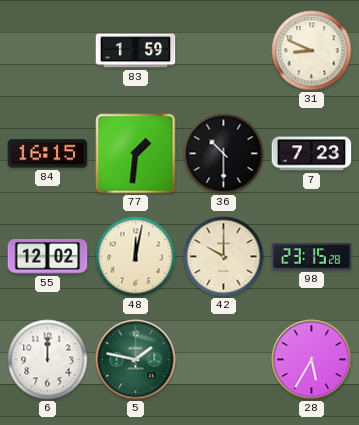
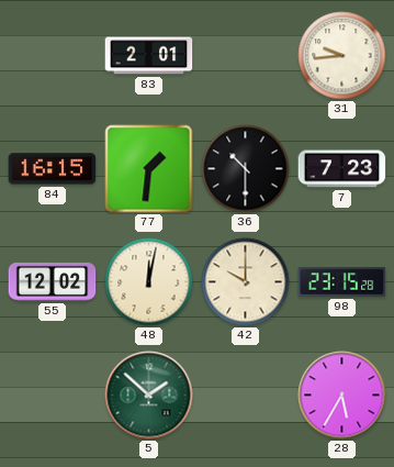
83: 1:59 -> 2:01 (149, 56)
31: 8:49 -> 9:44 (342, 56)
6: 12:00 -> none (48, 360)
5: 1:47 -> 1:52 (149, 396)
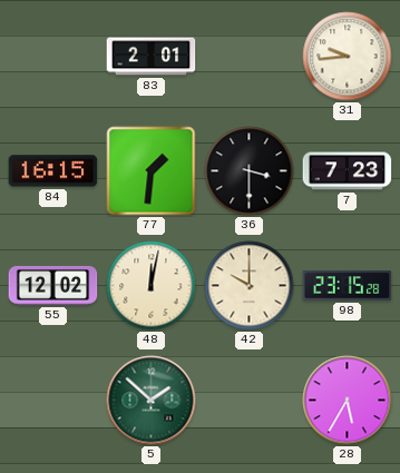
36: 10:30 -> 3:30 (250, 171)
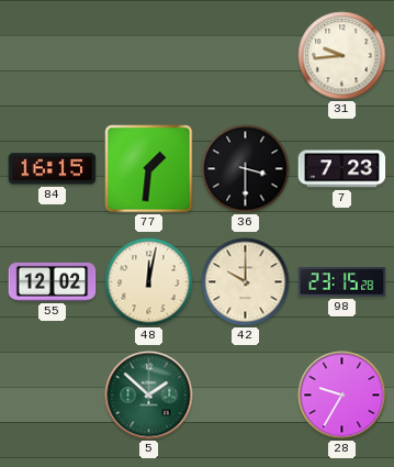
83: 2:01 -> none (152, 57)
28: 5:35 -> 9:35 (342, 396)
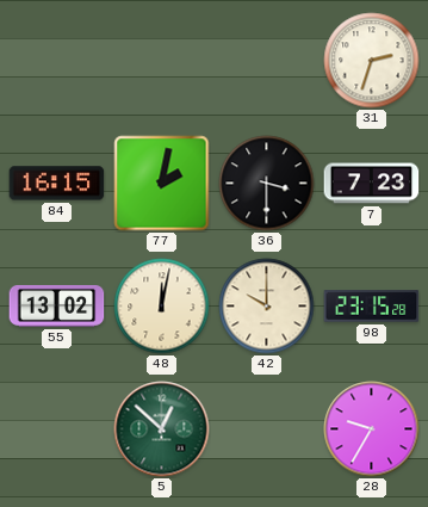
31: 9:44 -> 2:33 (372, 61)
77: 1:31 -> 2:02 (162, 184)
55: 12:02 -> 13:02 (57, 305)
5: 1:52 -> 12:52 (162, 429)
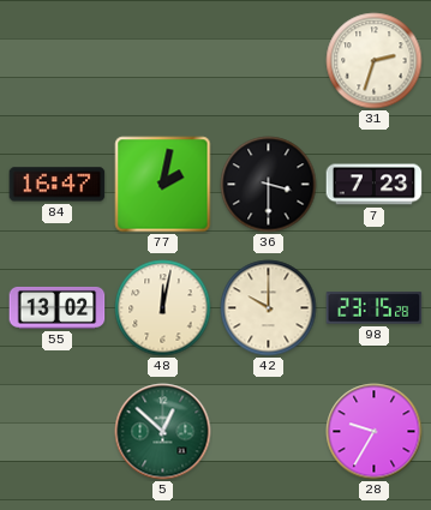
84: 16:15 -> 16:47 (58, 185)
